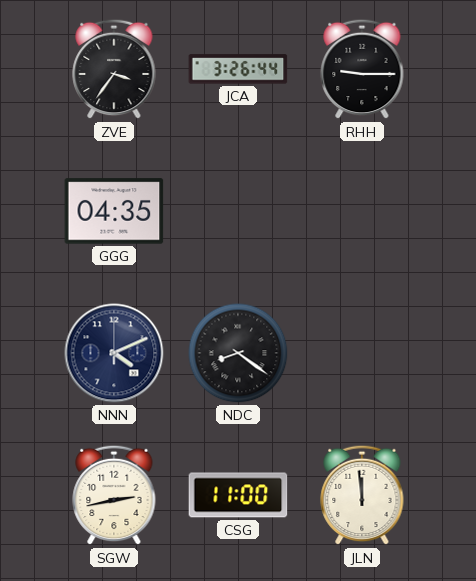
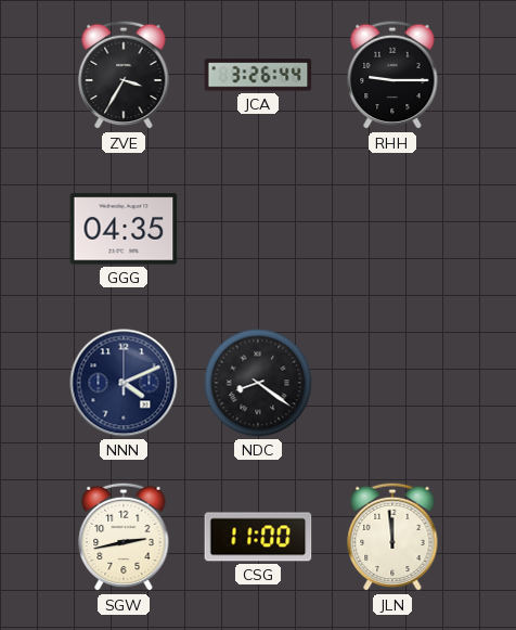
ZVE: 3:36 -> 3:35 (124, 75)
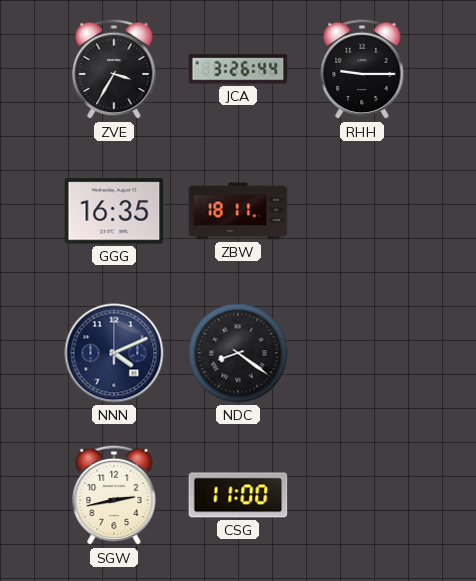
GGG: 04:35 -> 16:35 (114, 211)
ZBW: none -> 18:11 (238, 211)
JLN: 11:59 -> none (392, 537)
